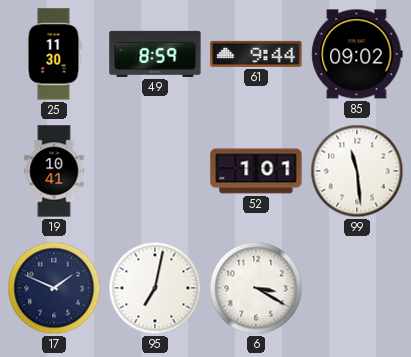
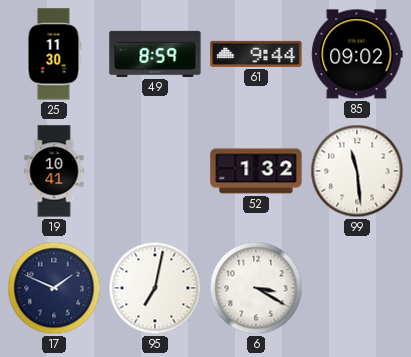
52: 1:01 -> 1:32 (256, 171)
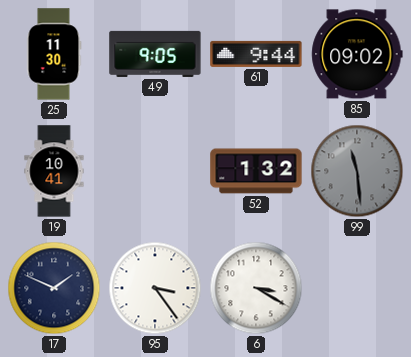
49: 8:59 -> 9:05 (155, 54)
99 dial: white -> grey (357, 171)
95: 7:02 -> 3:24 (155, 288)
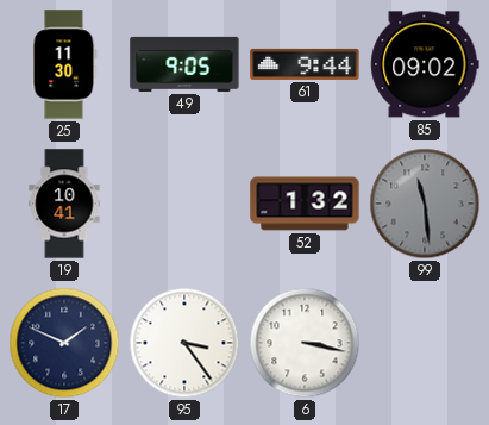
6: 3:20 -> 3:17 (305, 343)
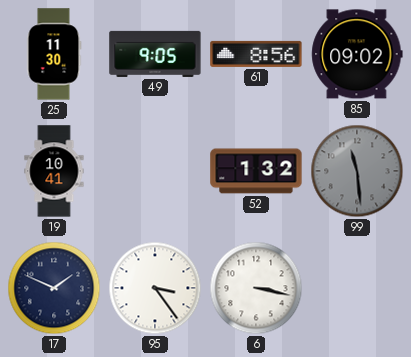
61: 9:44 -> 8:56 (256, 54)
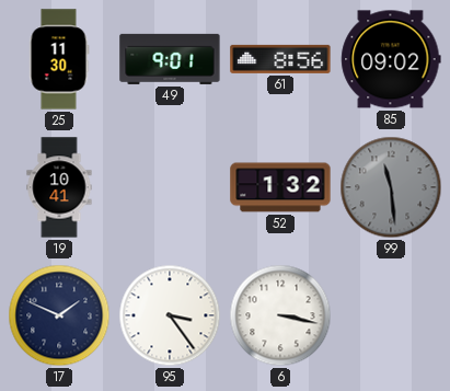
49: 9:05 -> 9:01 (170, 59)
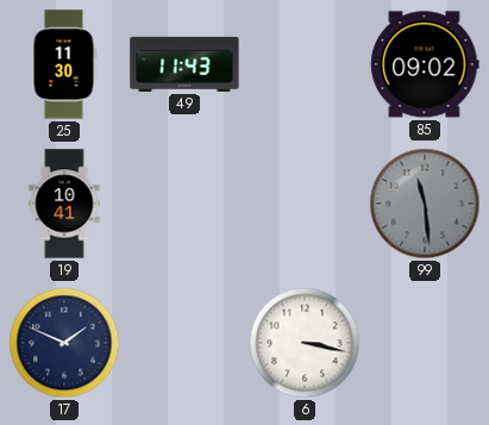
49: 9:01 -> 11:43 (184, 64)
61: 8:56 -> none (280, 59)
52: 1:32 -> none (280, 187)
95: 3:24 -> none (170, 315)
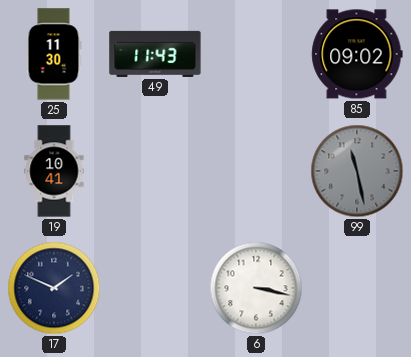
99: 11:29 -> 11:28 (357, 171)
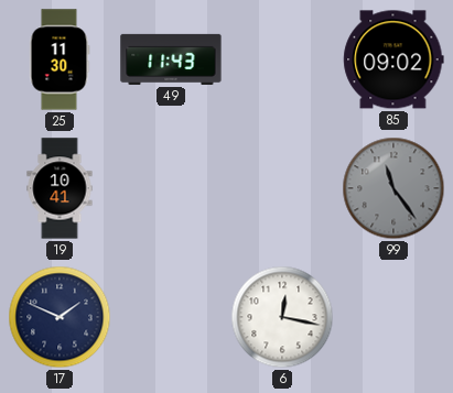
99: 11:28 -> 11:24 (393, 188)
6: 3:17 -> 12:17 (282, 317)
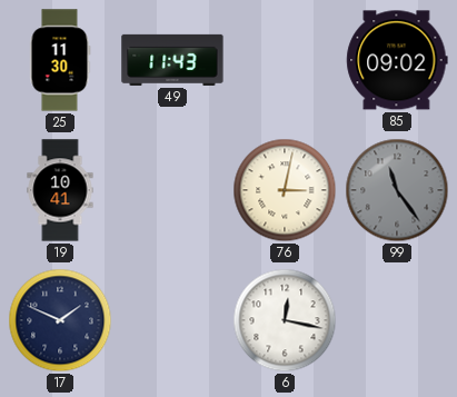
76: none -> 3:02 (285, 190)
